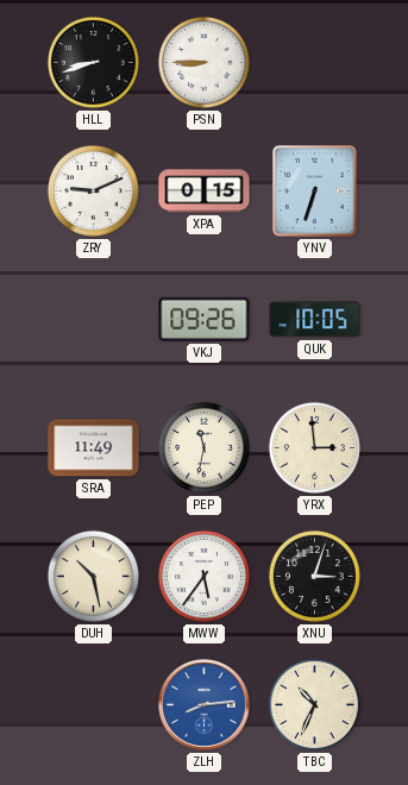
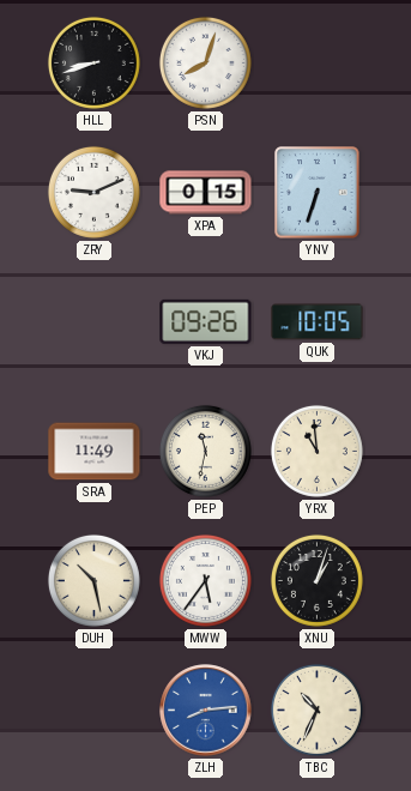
PSN: 8:45 -> 8:03 (205, 62)
YRX: 2:59 -> 10:59 (316, 451)
XNU: 3:03 -> 1:03 (316, 580)
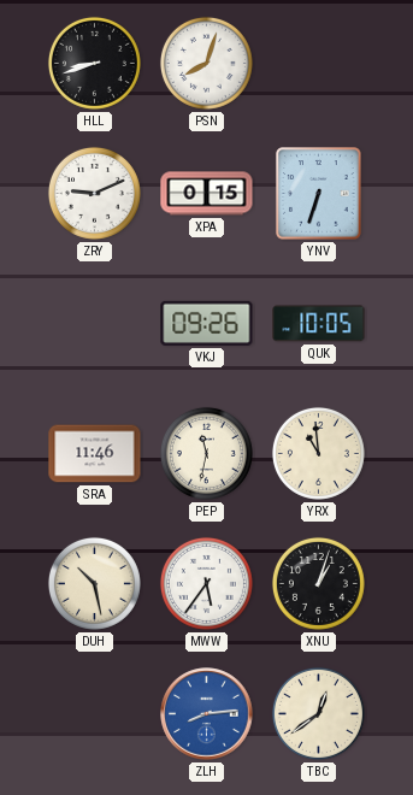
SRA: 11:49 -> 11:46 (95, 454)
TBC: 10:34 -> 12:39 (318, 713)
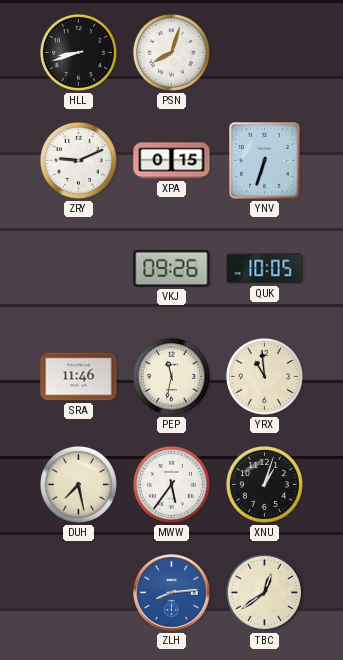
DUH: 10:28 -> 7:28 (78, 484)
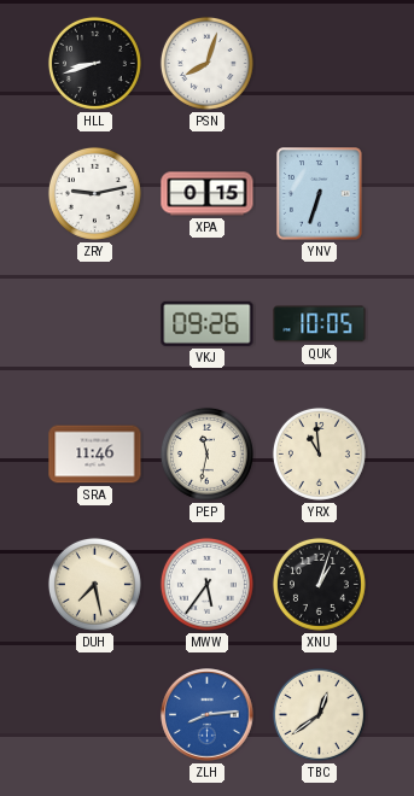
ZRY: 9:11 -> 9:13 (94, 193)
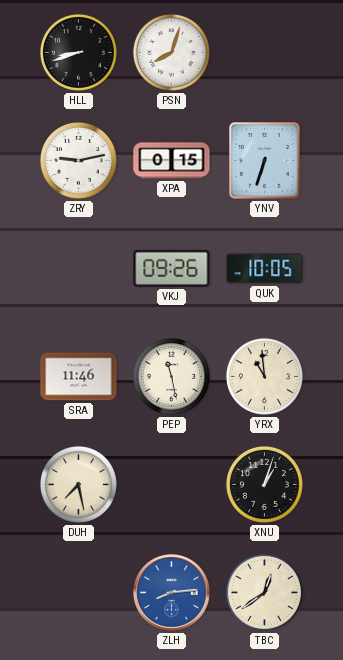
PEP: 11:32 -> 11:28 (171, 376)
MWW: 5:36 -> none (206, 584)
